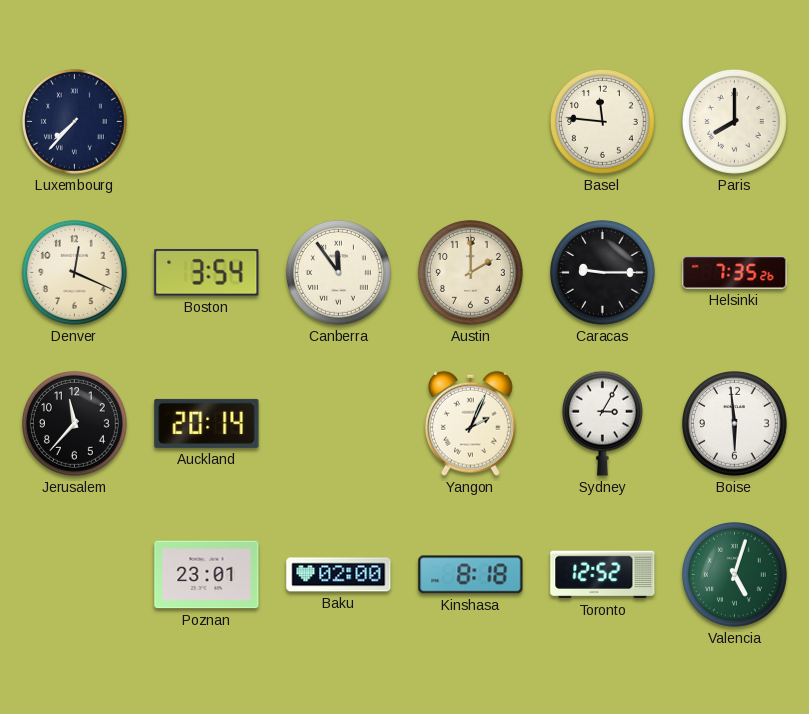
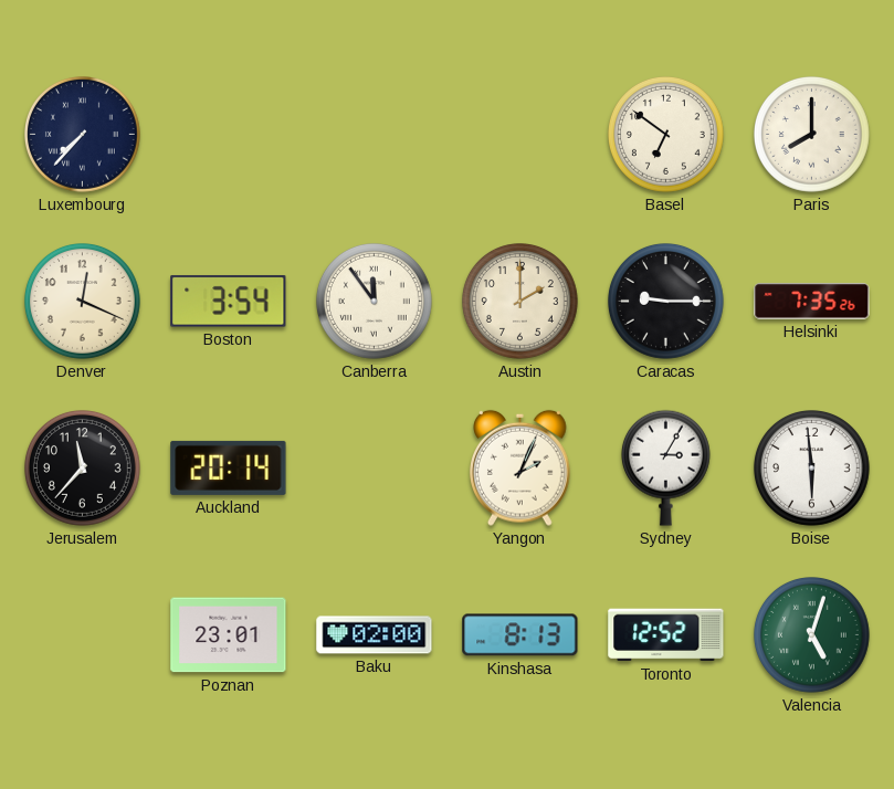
Basel: 11:46 -> 6:51 (666, 135)
Kinshasa: 8:18 -> 8:13 (520, 635)
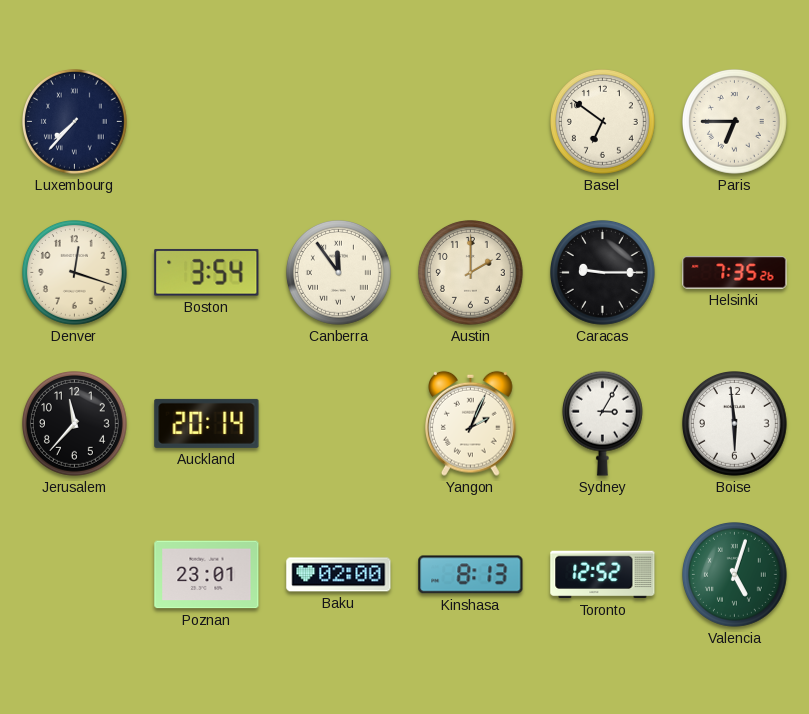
Paris: 8:00 -> 6:45 (735, 122)
Denver: 12:19 -> 12:18 (75, 273)
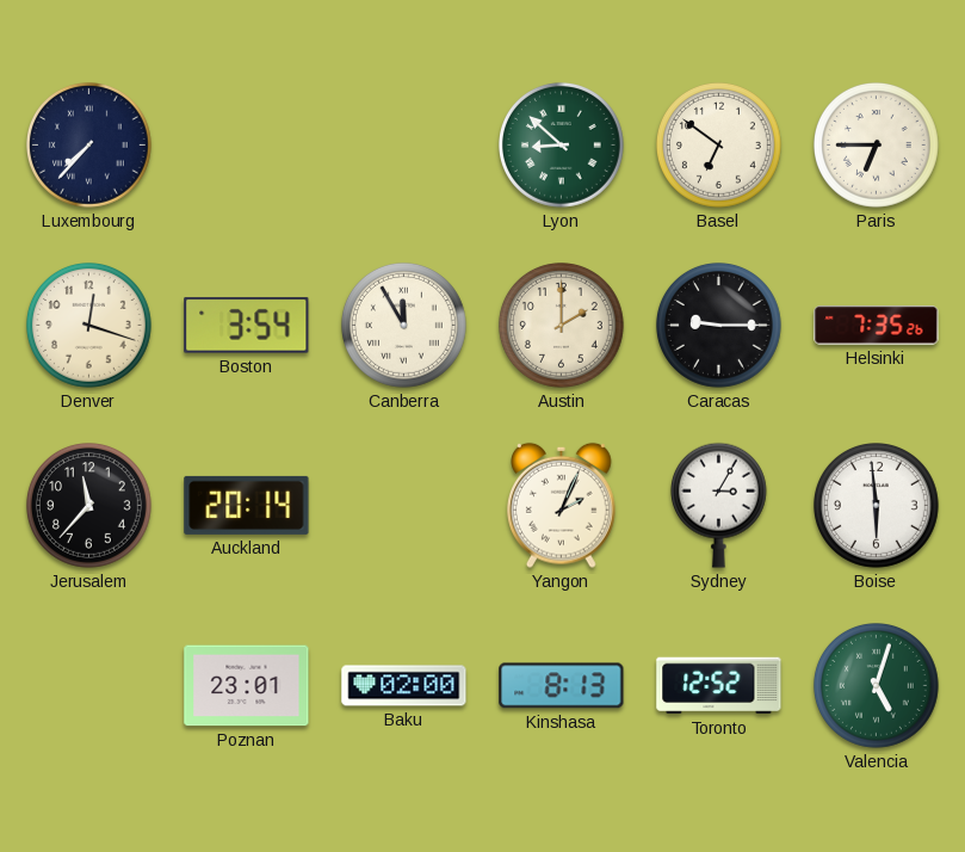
Lyon: none -> 8:52 (562, 146)
Canberra: 11:54 -> 11:55 (404, 326)
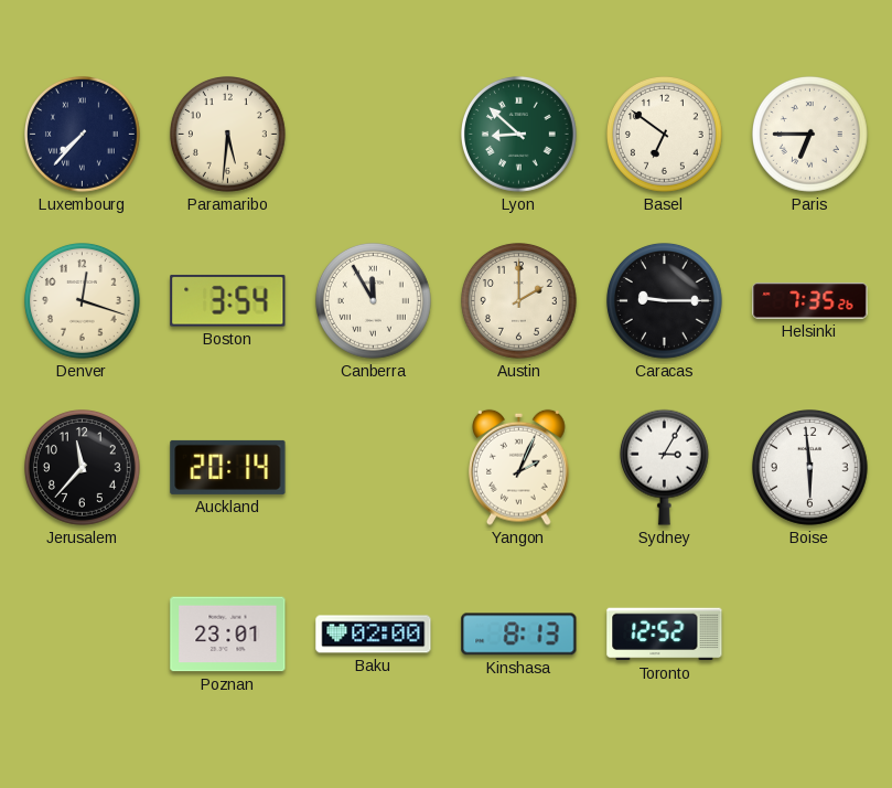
Paramaribo: none -> 5:31 (228, 135)
Valencia: 5:03 -> none (877, 686)
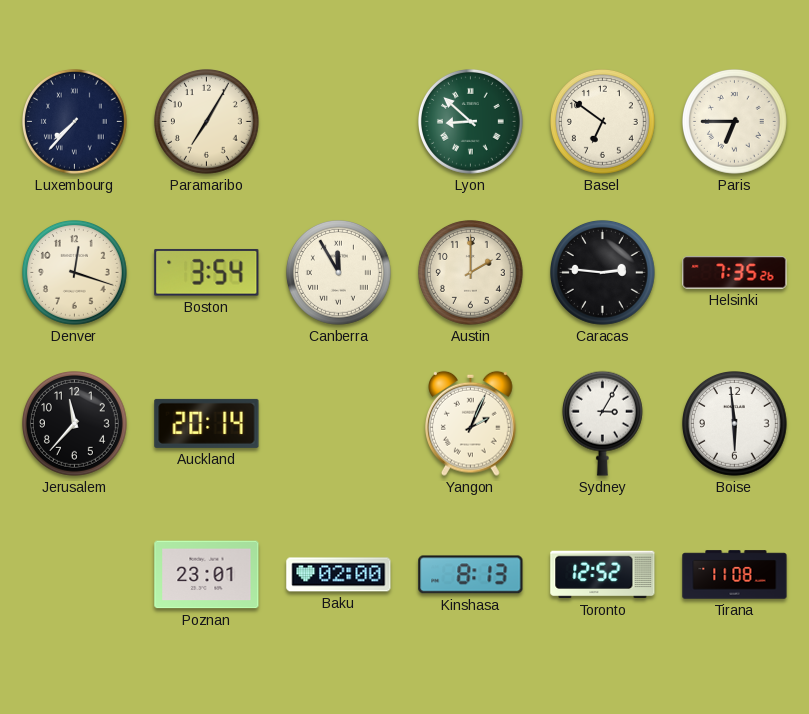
Paramaribo: 5:31 -> 7:05 (207, 122)
Caracas: 9:15 -> 2:46 (603, 273)
Tirana: none -> 11:08 (735, 575)
